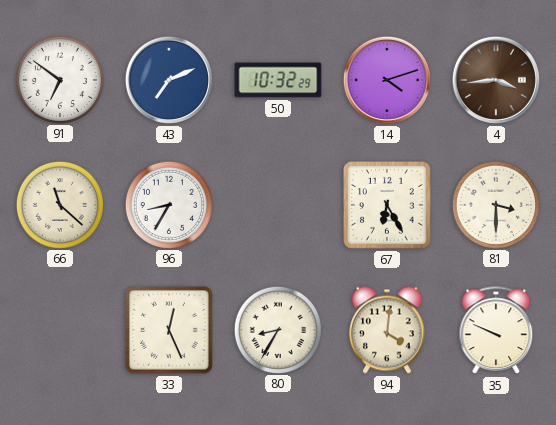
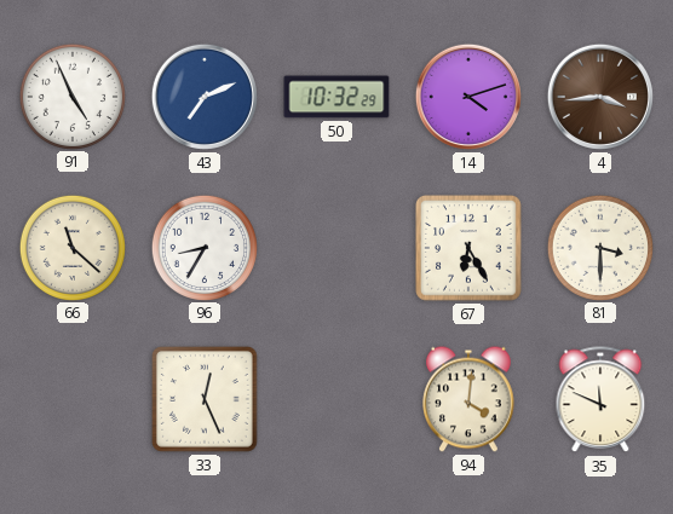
91: 6:51 -> 4:56 (71, 96)
80: 8:35 -> none (277, 329)
35: 9:49 -> 11:49 (600, 400)
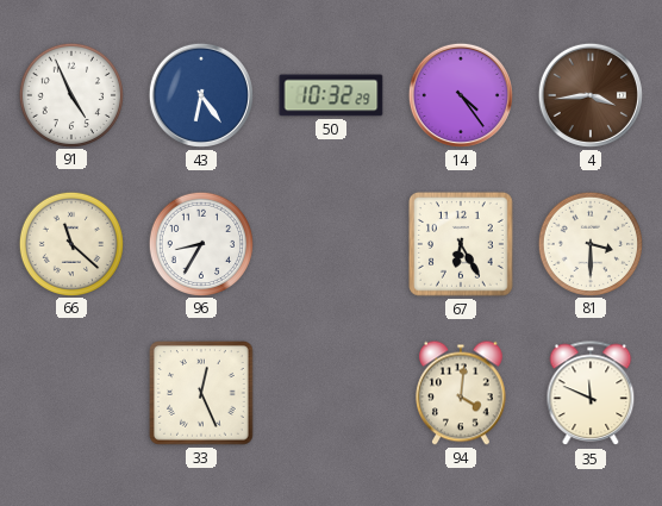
43: 7:11 -> 6:24 (201, 95)
14: 4:12 -> 4:24 (461, 95)
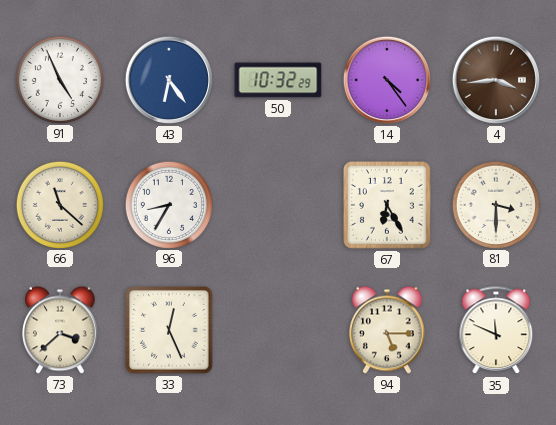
73: none -> 3:38 (60, 330)
94: 4:01 -> 5:15 (387, 330)
